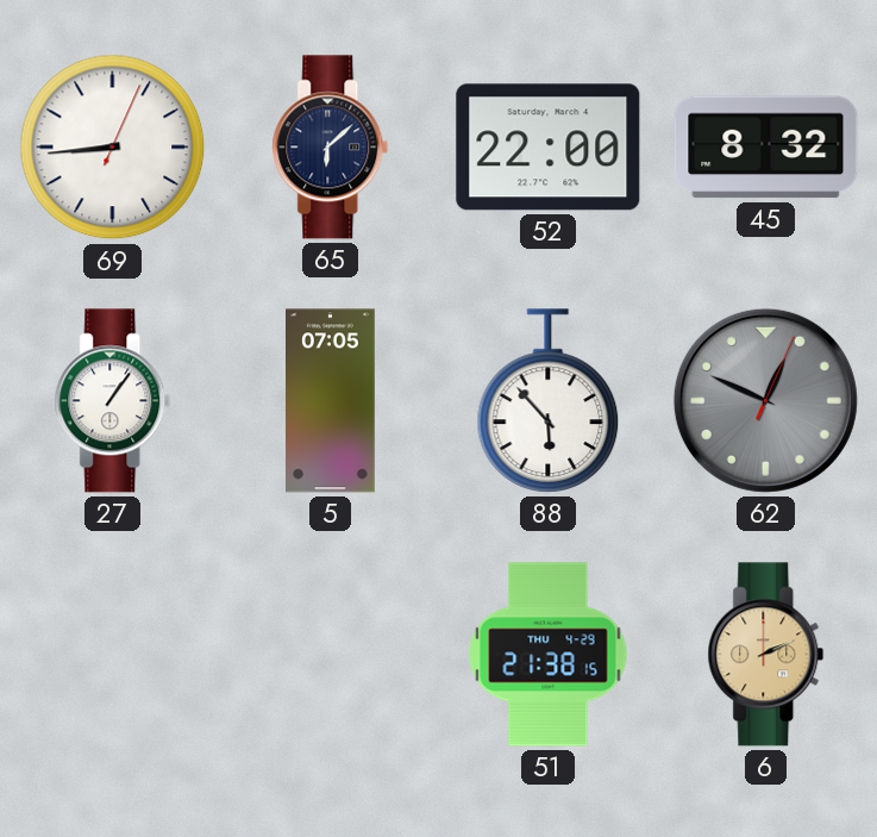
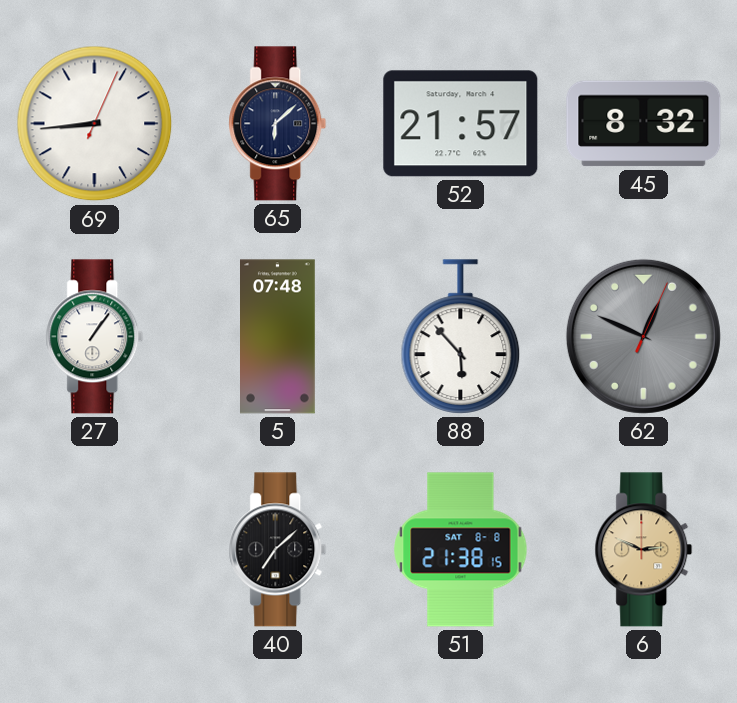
52: 22:00 -> 21:57 (461, 124)
5: 07:05 -> 07:48 (278, 337)
40: none -> 7:08 (278, 550)
51 date: THU 4-29 -> SAT 8-8 (461, 550)
6: 2:11 -> 2:49 (644, 550)
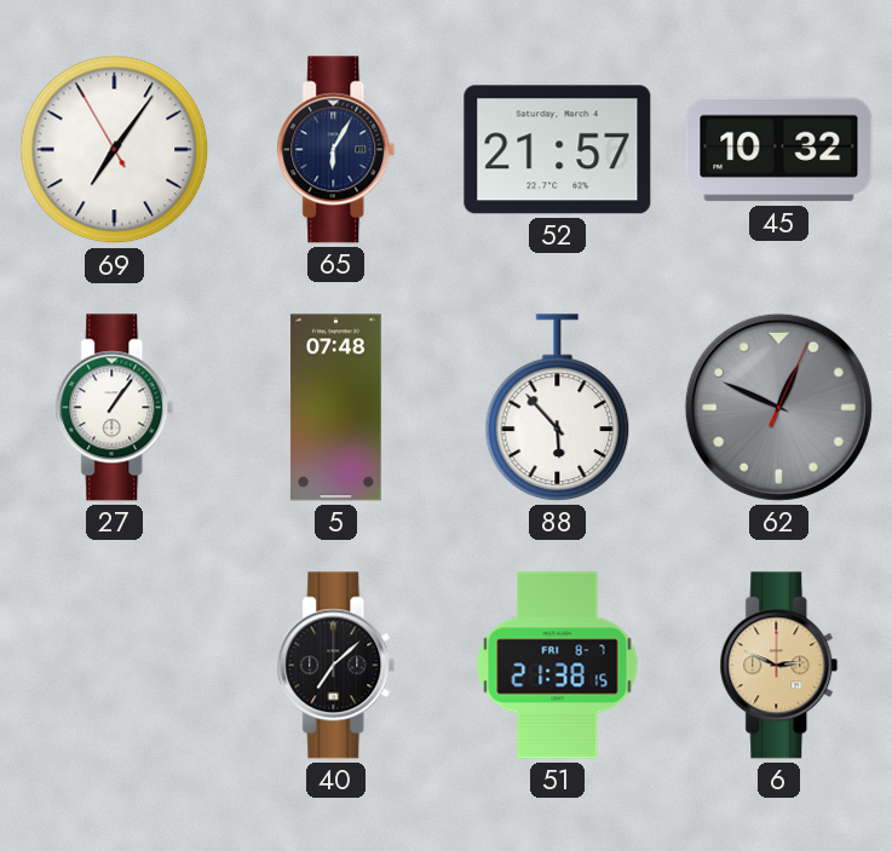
69: 8:44 -> 7:05 (115, 150)
65: 6:08 -> 6:05 (336, 150)
45: 8:32 -> 10:32 (779, 150)
51 date: SAT 8-8 -> FRI 8-7 (558, 666)
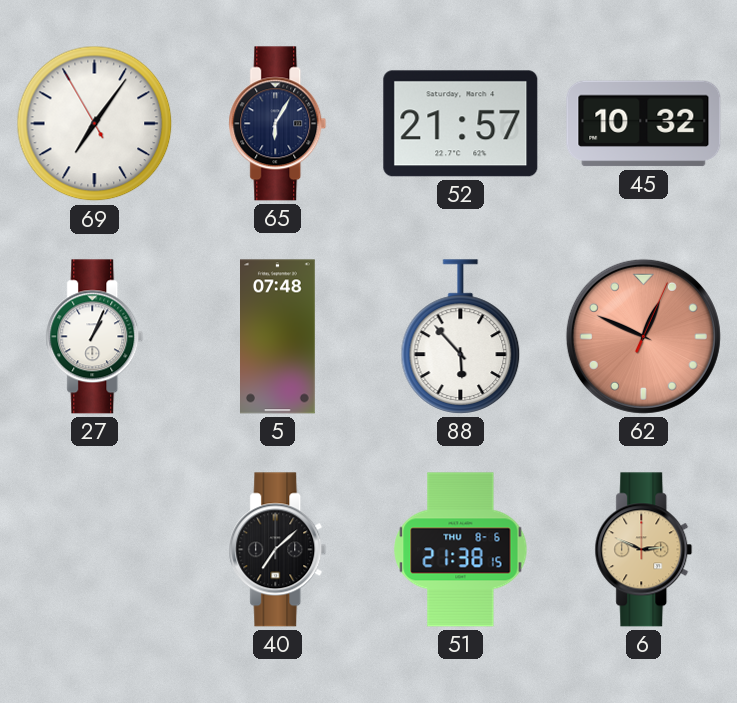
27: 1:06 -> 1:04 (95, 337)
62 dial: grey -> salmon (643, 336)
51 date: FRI 8-7 -> THU 8-6 (461, 550)
